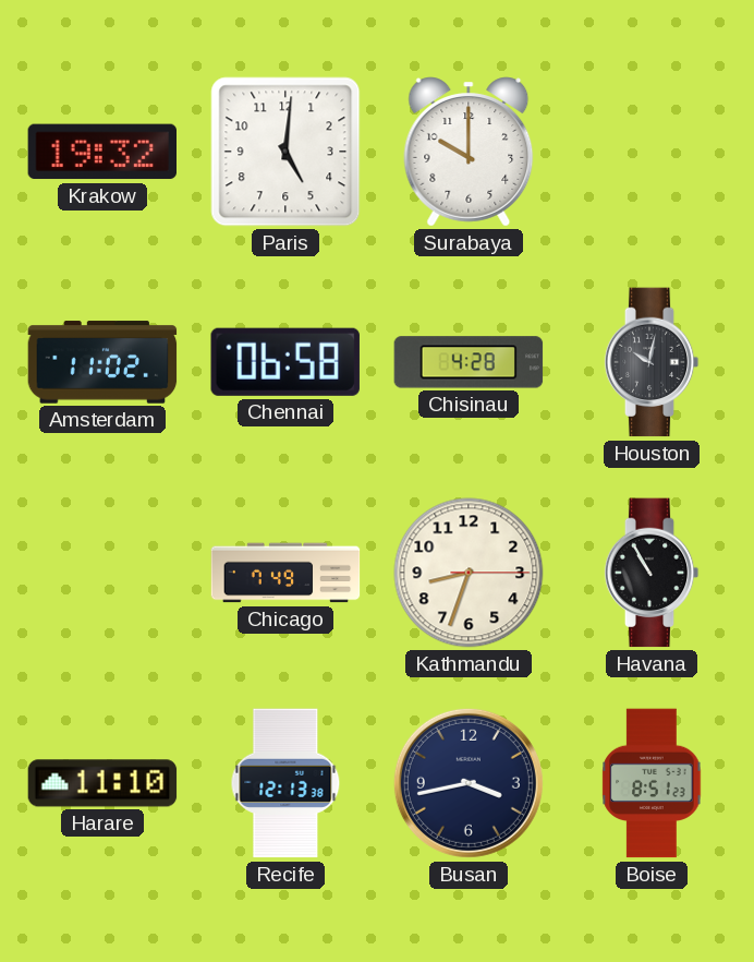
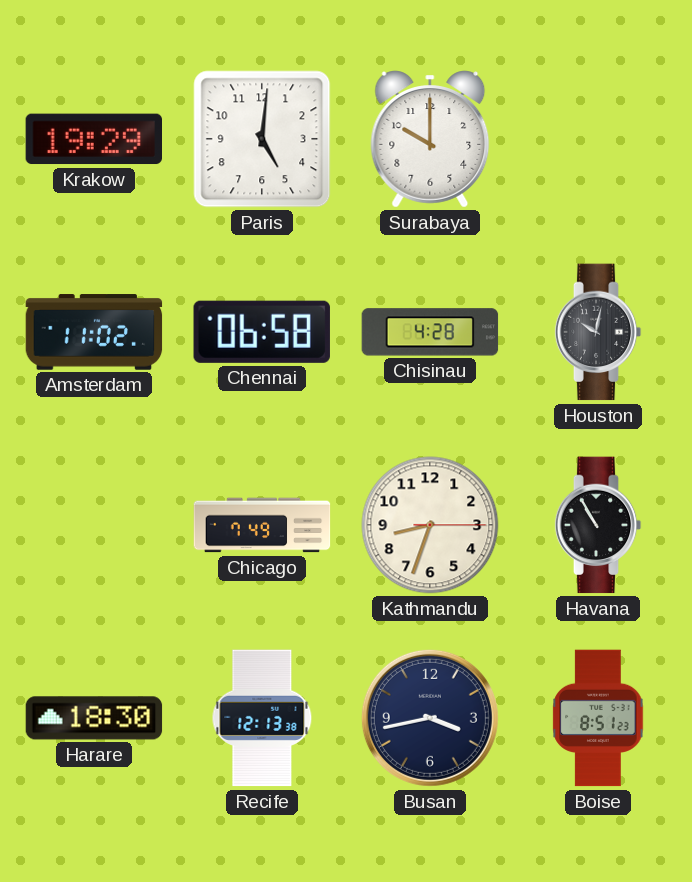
Krakow: 19:32 -> 19:29 (94, 139)
Harare: 11:10 -> 18:30 (94, 718)
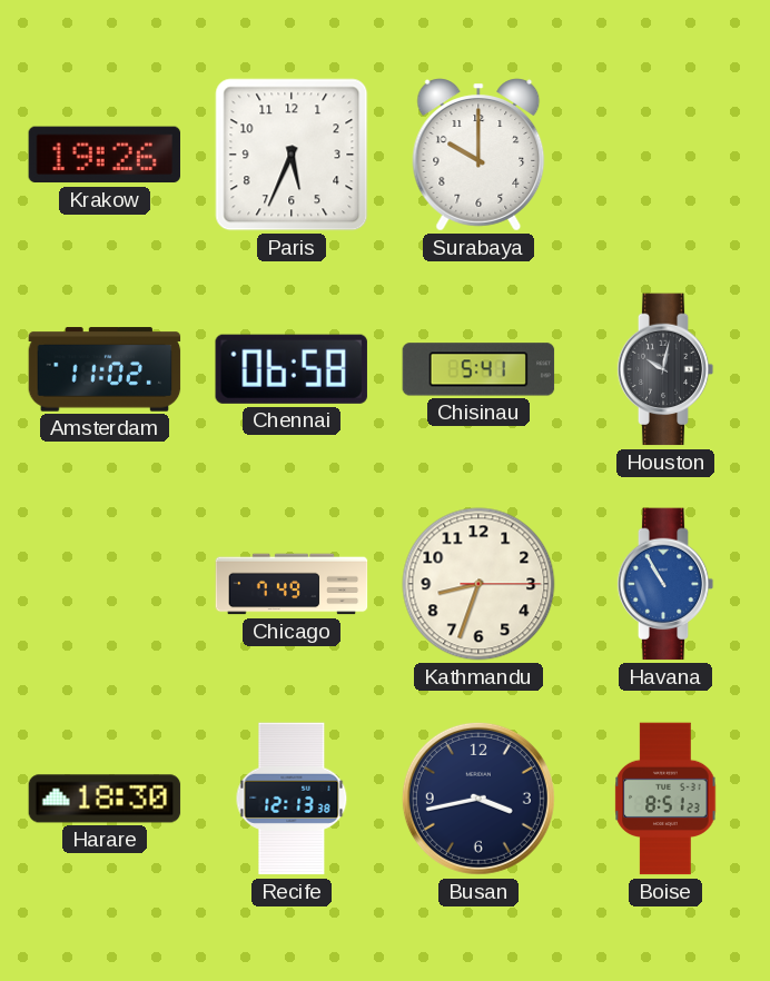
Krakow: 19:29 -> 19:26 (105, 155)
Paris: 5:01 -> 5:34 (292, 155)
Chisinau: 4:28 -> 5:41 (478, 369)
Havana dial: black -> blue (665, 584)
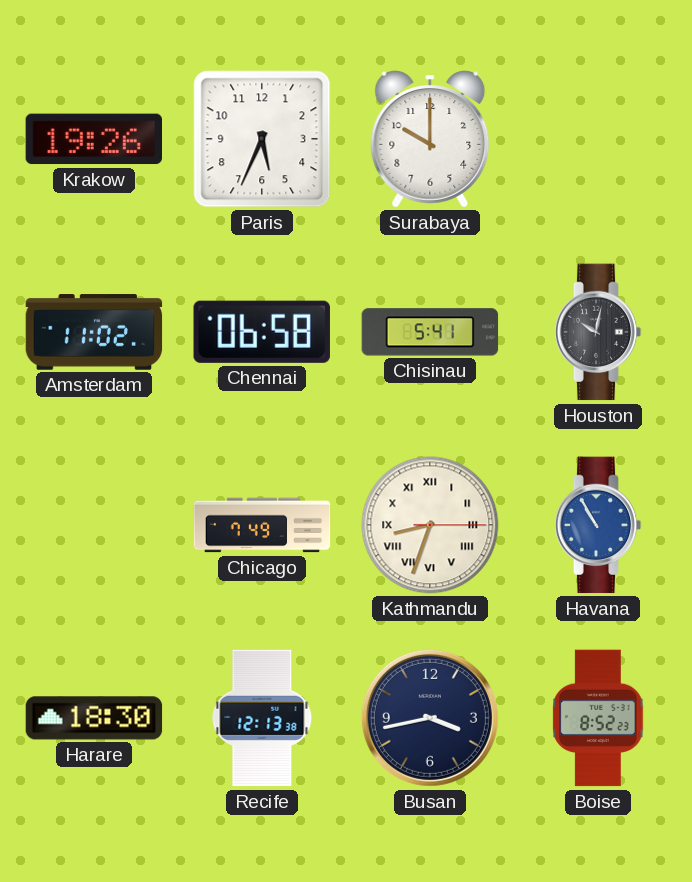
Kathmandu numerals: Arabic -> Roman (430, 525)
Boise: 8:51 -> 8:52 (598, 718)
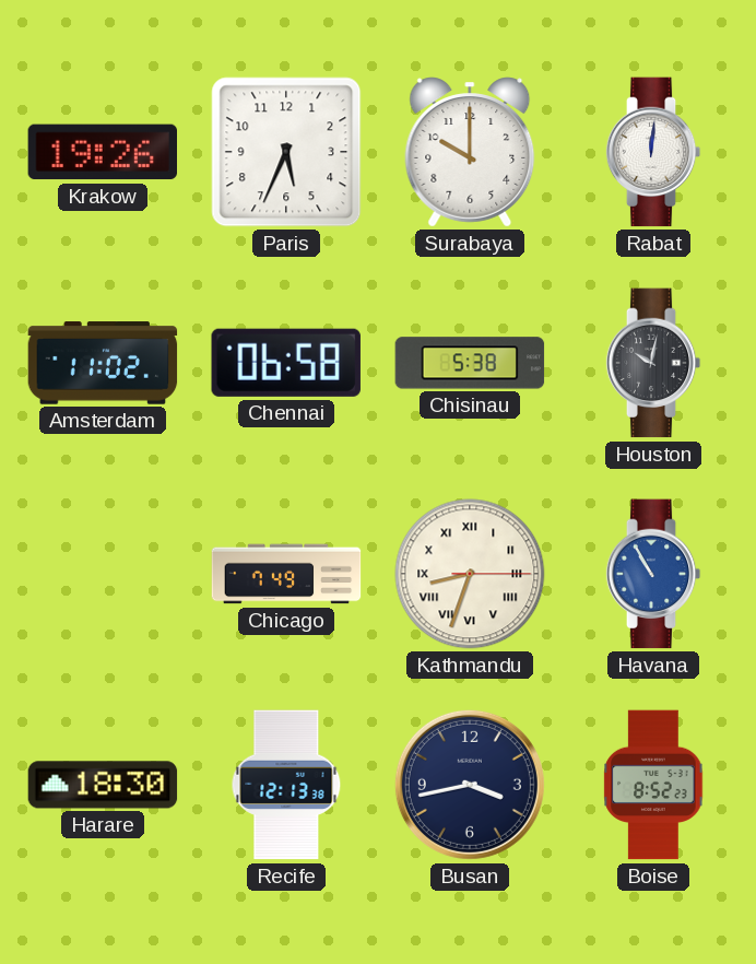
Rabat: none -> 12:01 (653, 152)
Chisinau: 5:41 -> 5:38 (470, 363)
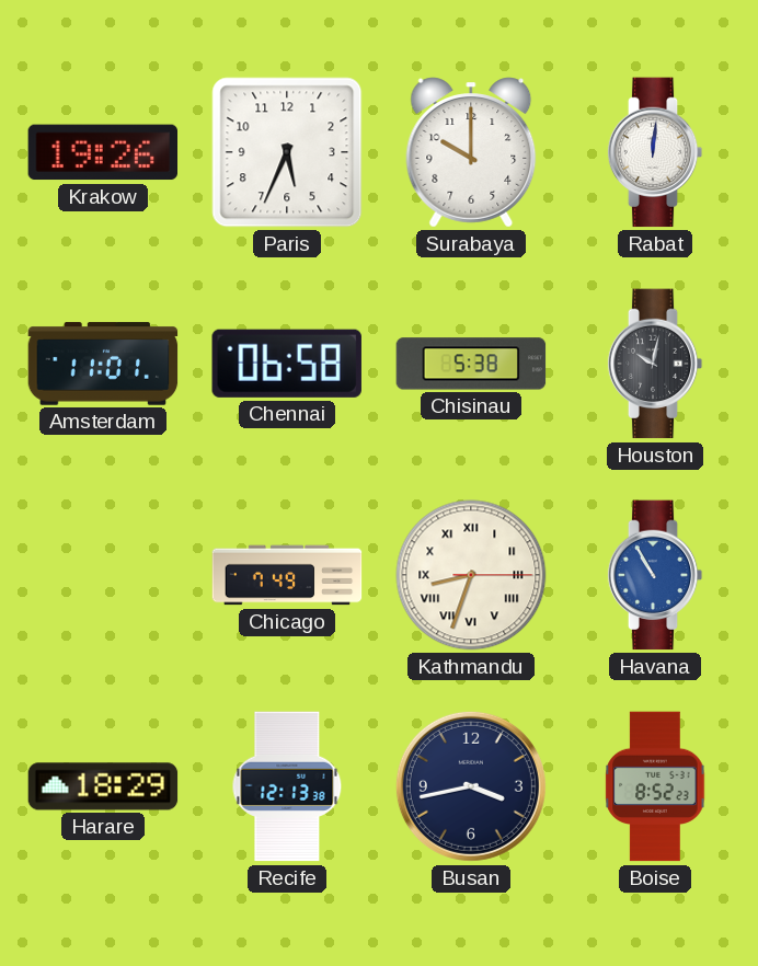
Amsterdam: 11:02 -> 11:01 (103, 364)
Harare: 18:30 -> 18:29 (103, 786)
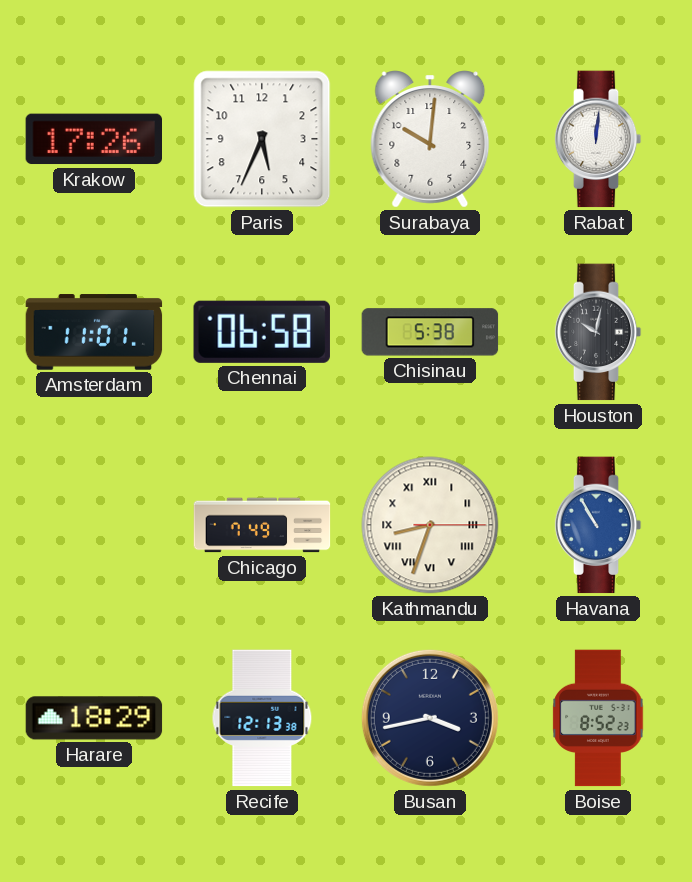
Krakow: 19:26 -> 17:26 (94, 139)
Surabaya: 10:00 -> 10:01 (430, 139)
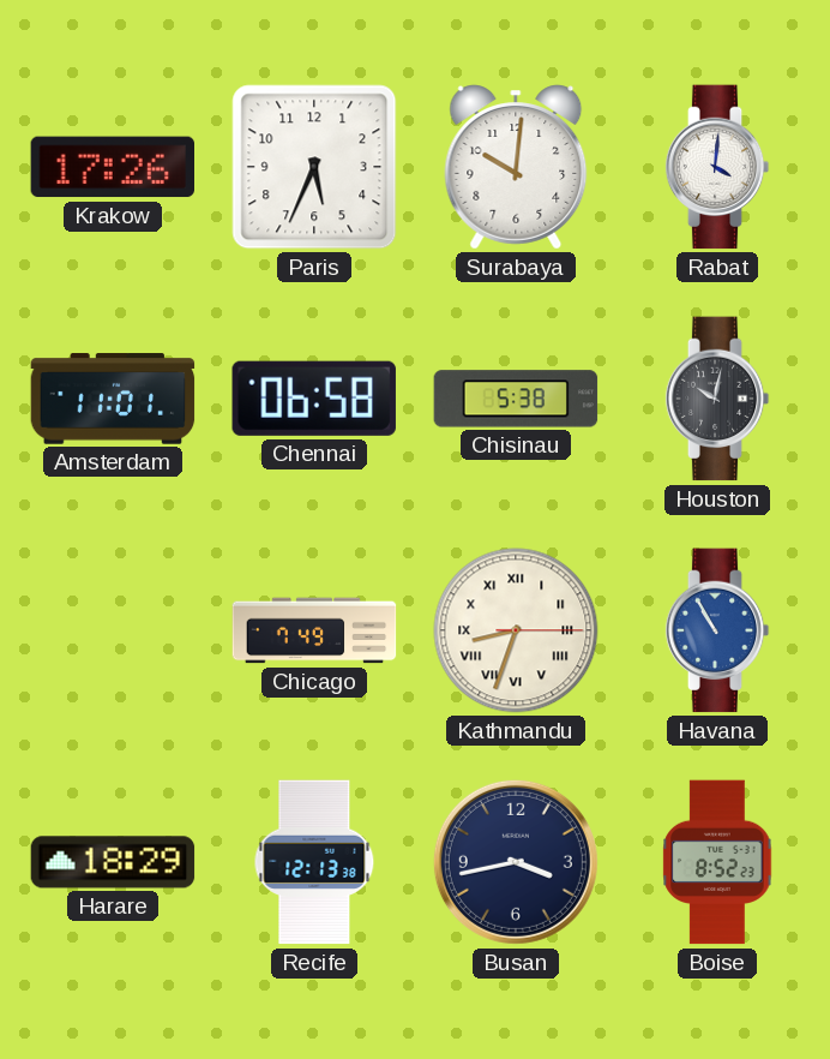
Rabat: 12:01 -> 4:01 (717, 167)
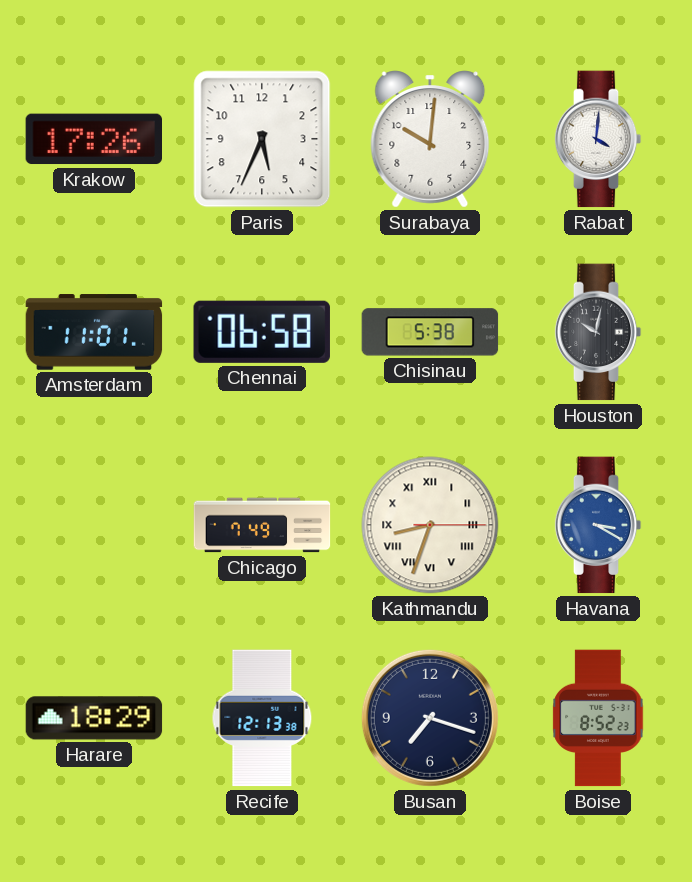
Havana: 10:55 -> 3:20 (598, 525)
Busan: 3:43 -> 7:18 (430, 718)
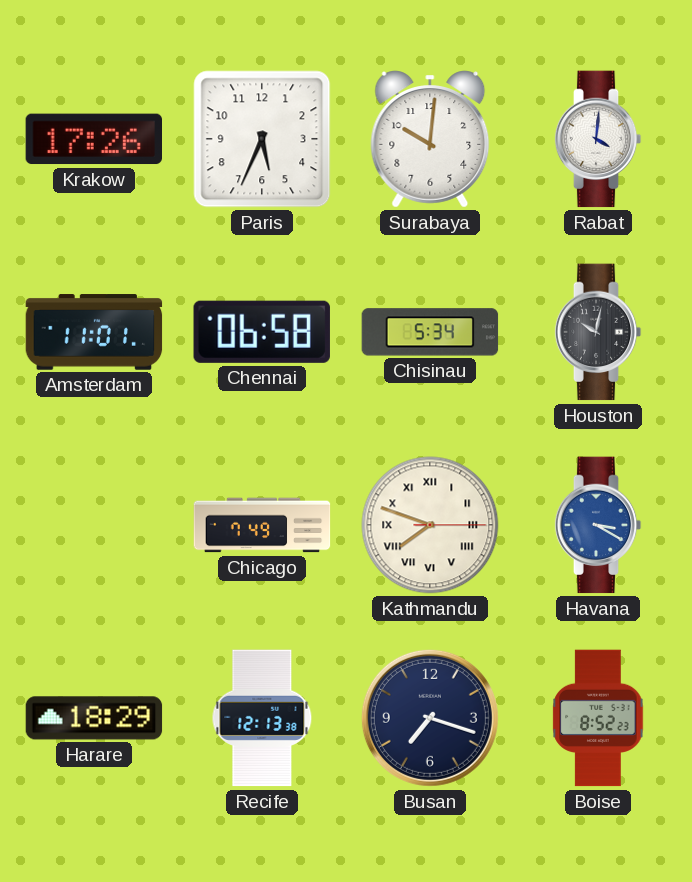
Chisinau: 5:38 -> 5:34 (430, 332)
Kathmandu: 8:33 -> 7:48 (430, 525)
